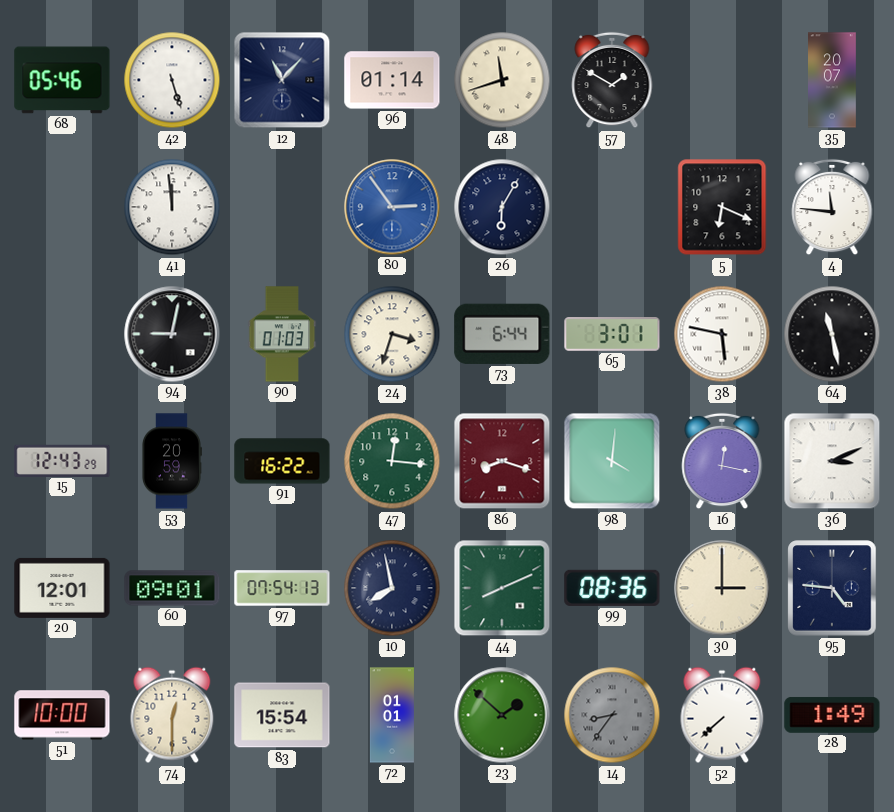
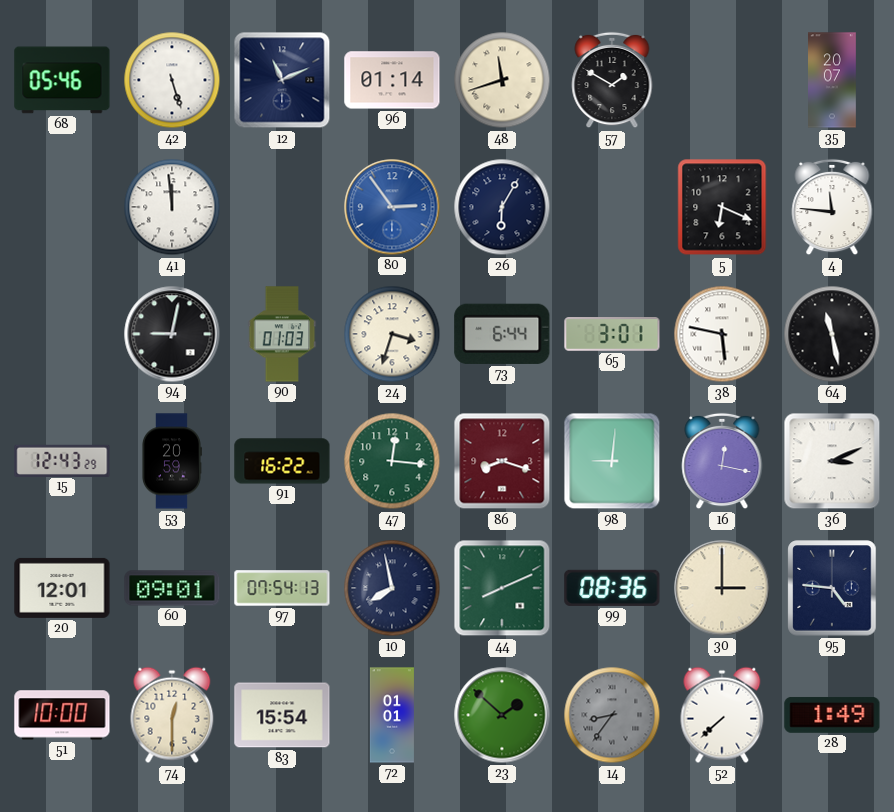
12: 11:07 -> 11:11 (282, 80)
98: 4:01 -> 9:01 (612, 461)
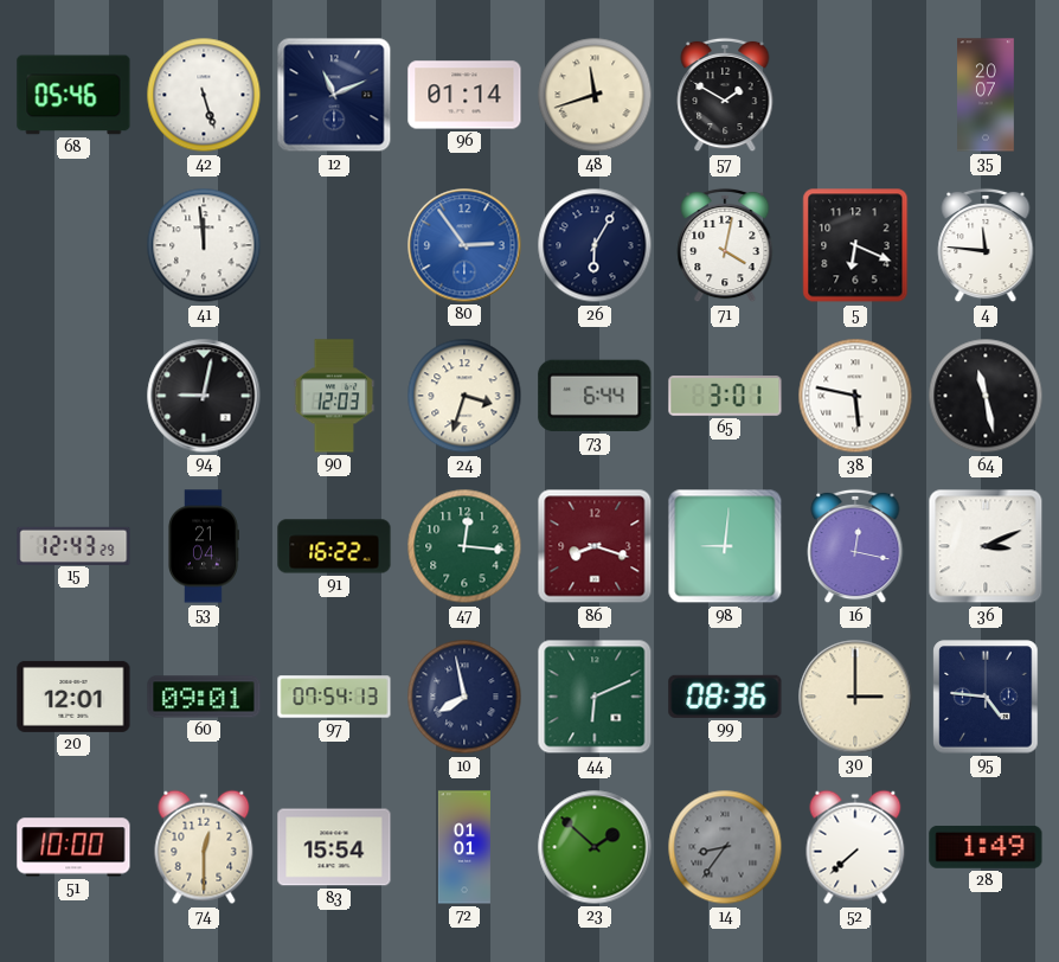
71: none -> 4:02 (725, 245)
90: 01:03 -> 12:03 (334, 396)
53: 20:59 -> 21:04 (203, 546)
44: 8:11 -> 6:11 (595, 697)
